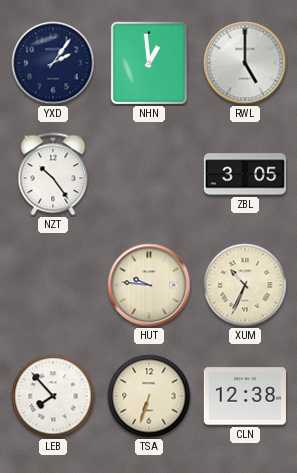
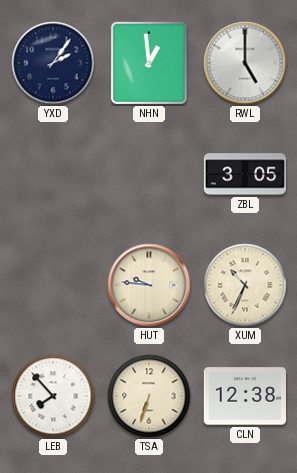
NZT: 10:24 -> none (53, 174)
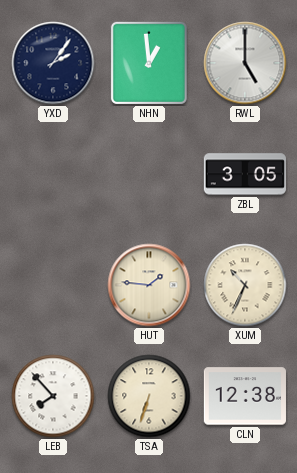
HUT: 9:46 -> 1:46 (149, 285)
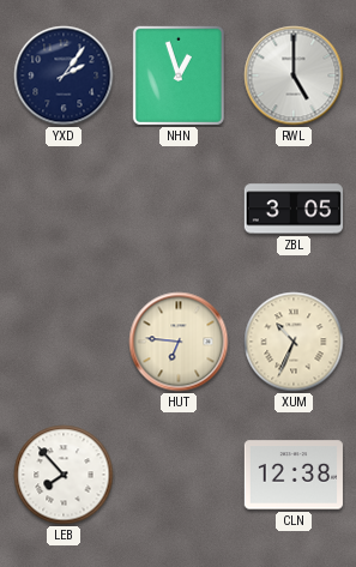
NHN: 12:59 -> 12:57 (179, 76)
HUT: 1:46 -> 6:46 (179, 342)
TSA: 6:33 -> none (149, 396)
